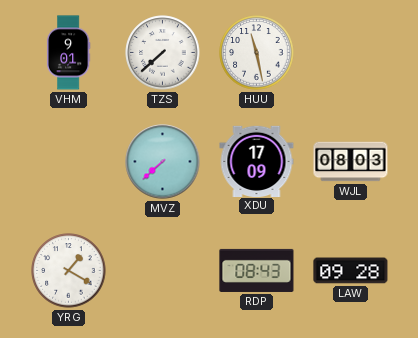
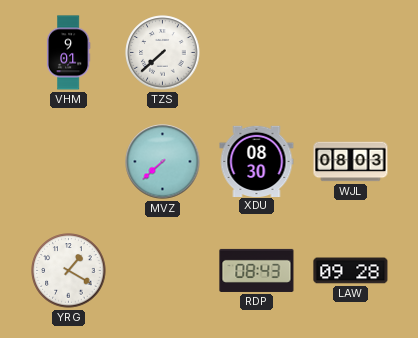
HUU: 11:28 -> none (257, 53)
XDU: 17:09 -> 08:30 (257, 161)
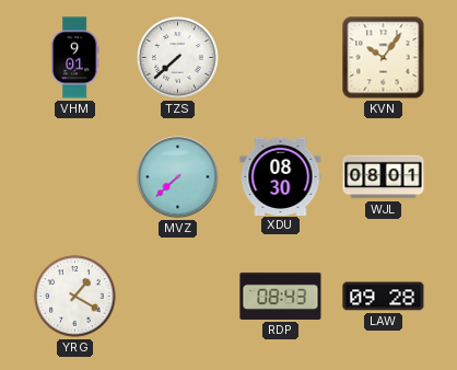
KVN: none -> 10:06 (384, 58)
WJL: 08:03 -> 08:01 (384, 177)
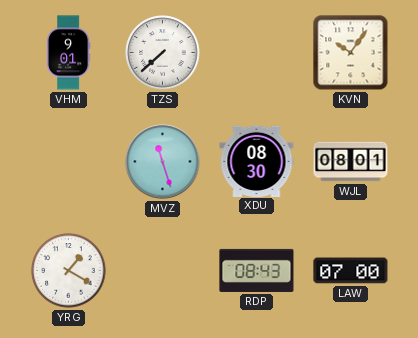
MVZ: 7:38 -> 11:27 (163, 162)
LAW: 09:28 -> 07:00 (351, 271)
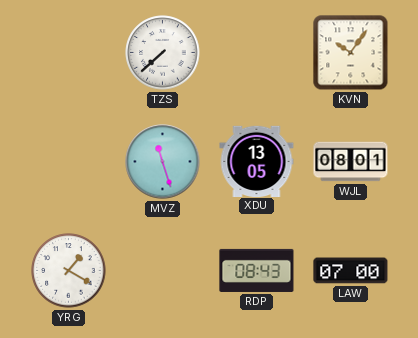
VHM: 9:01 -> none (68, 53)
XDU: 08:30 -> 13:05 (257, 161)
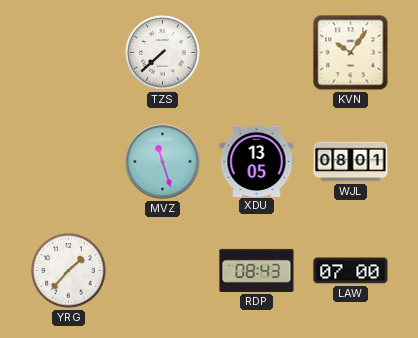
YRG: 1:20 -> 1:37 (69, 271)
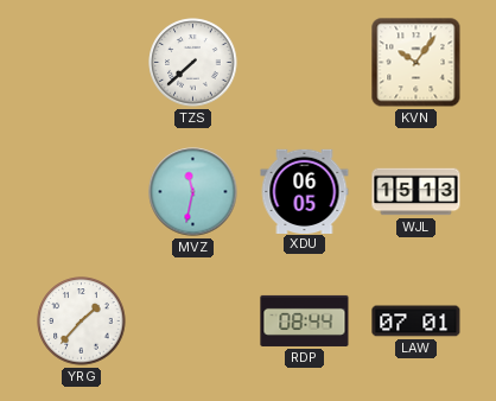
MVZ: 11:27 -> 11:32 (193, 192)
XDU: 13:05 -> 06:05 (305, 191)
WJL: 08:01 -> 15:13 (416, 192)
RDP: 08:43 -> 08:44 (305, 320)
LAW: 07:00 -> 07:01 (416, 322)
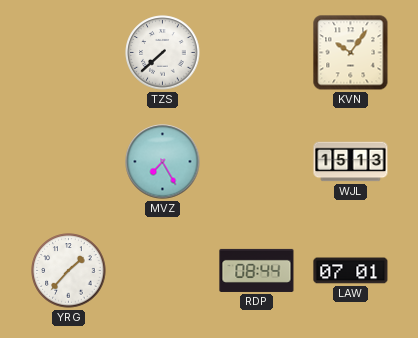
MVZ: 11:32 -> 7:25 (163, 162)
XDU: 06:05 -> none (305, 191)
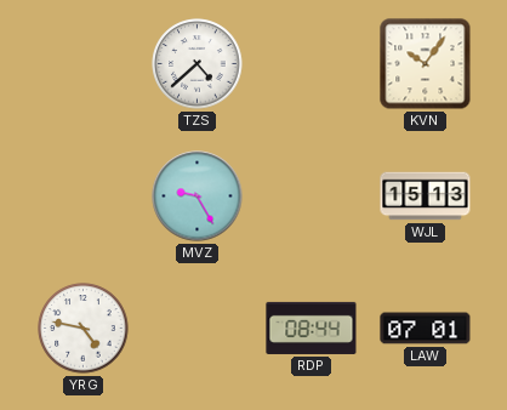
TZS: 7:38 -> 4:38 (198, 64)
MVZ: 7:25 -> 9:25 (198, 197)
YRG: 1:37 -> 4:47 (84, 329)
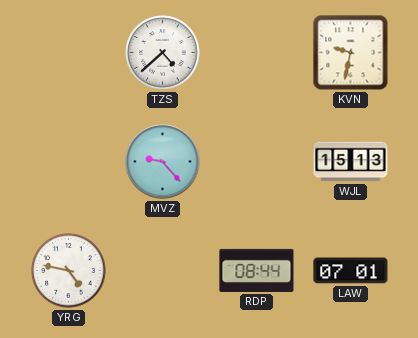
KVN: 10:06 -> 9:32 (351, 53)
MVZ: 9:25 -> 9:23 (163, 162)
